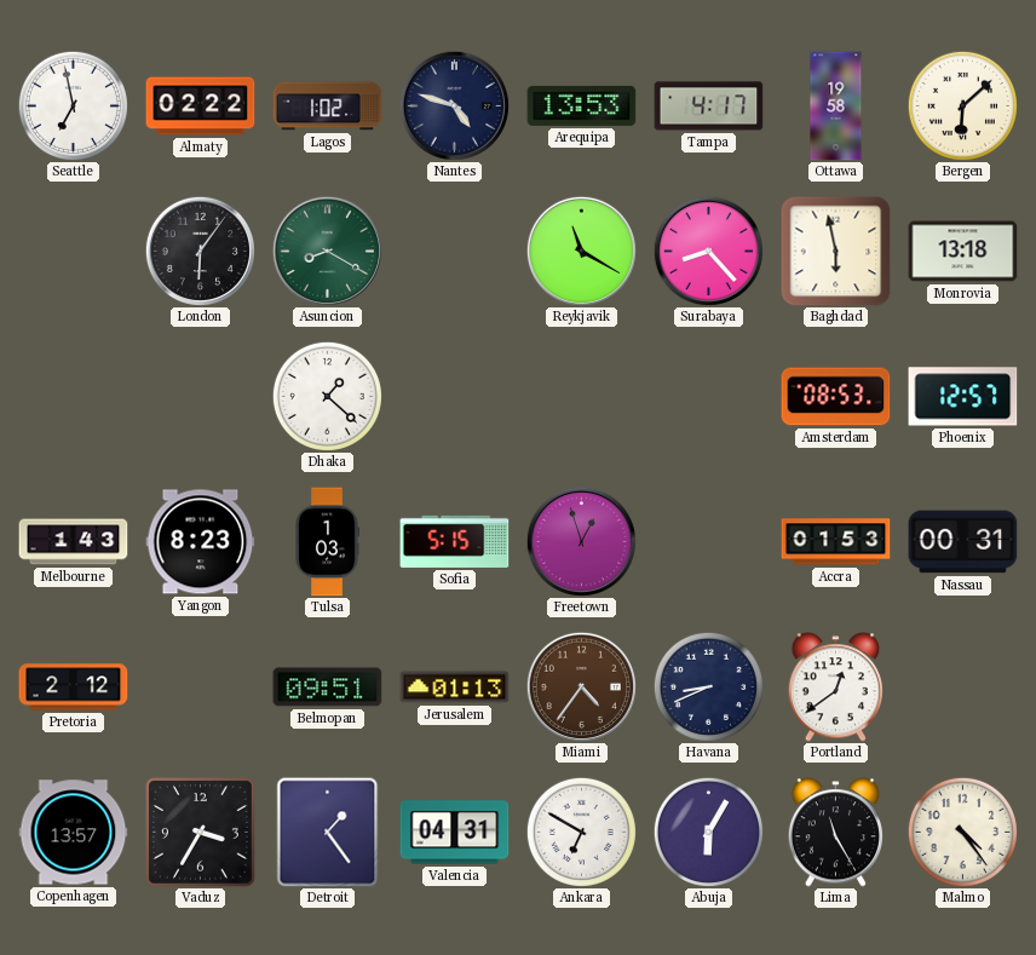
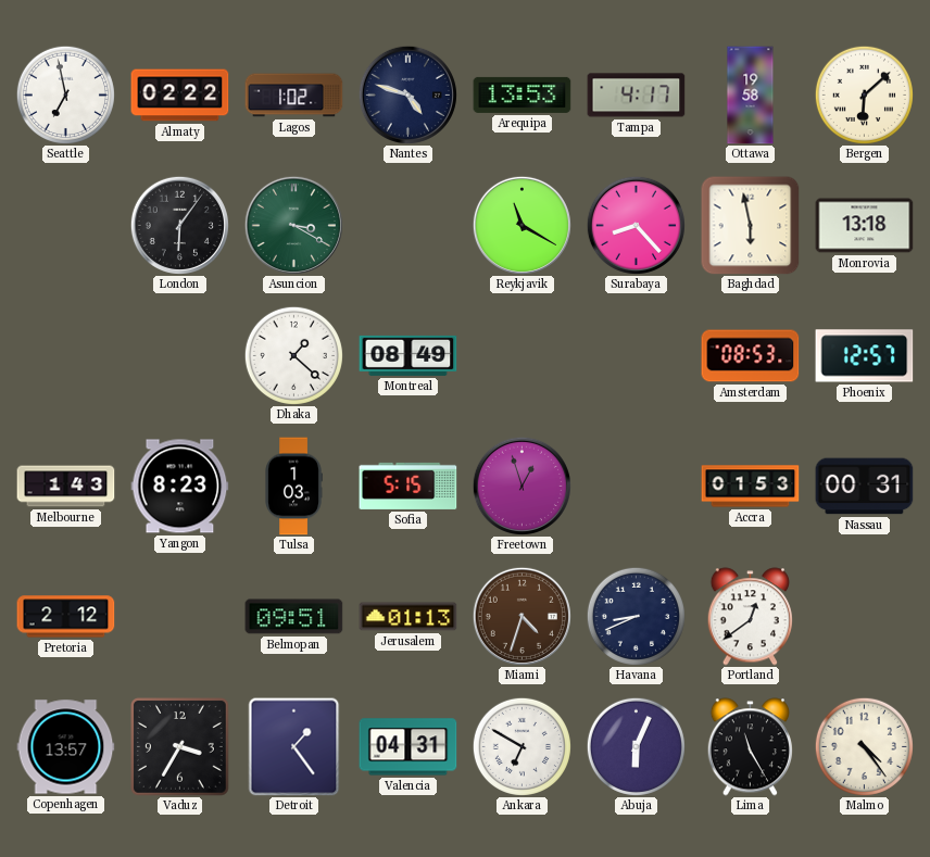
Asuncion: 8:20 -> 3:20 (293, 225)
Montreal: none -> 08:49 (409, 355)
Miami: 4:36 -> 4:33 (521, 616)
Abuja: 6:05 -> 6:04 (636, 746)
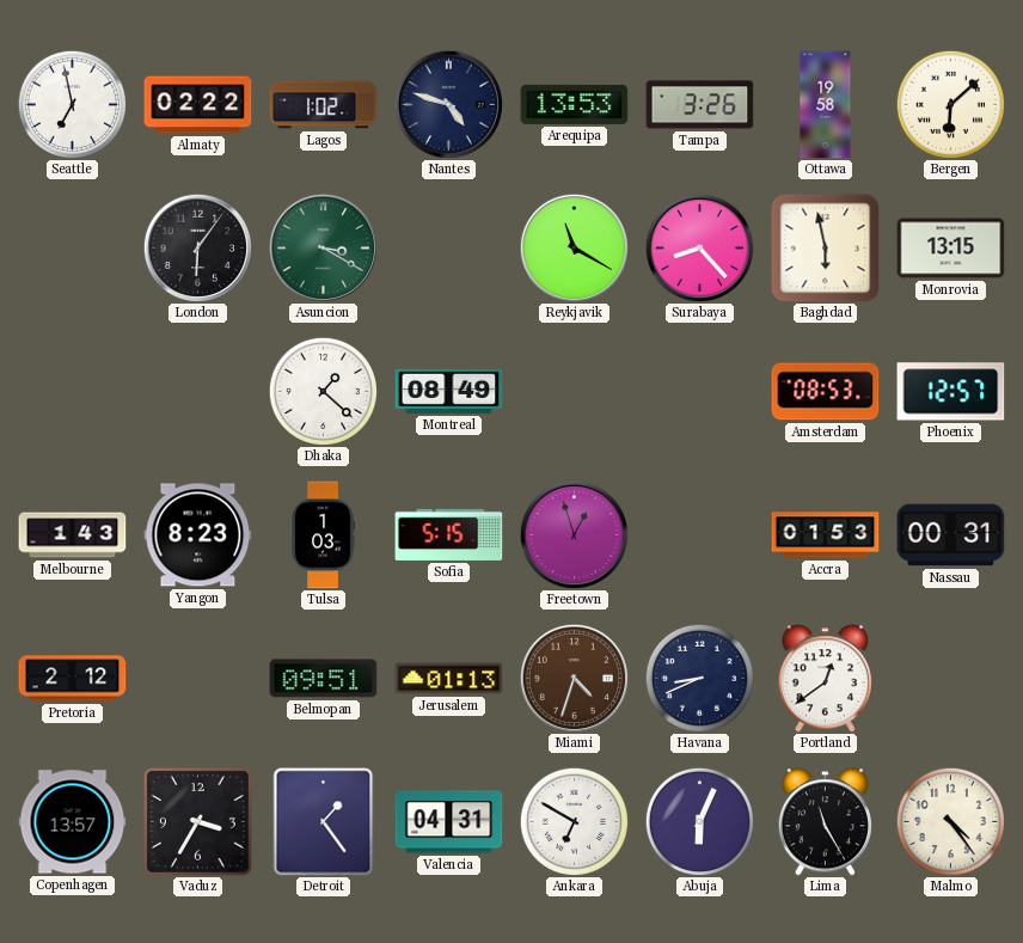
Tampa: 4:17 -> 3:26 (700, 105)
Monrovia: 13:18 -> 13:15 (951, 249)
